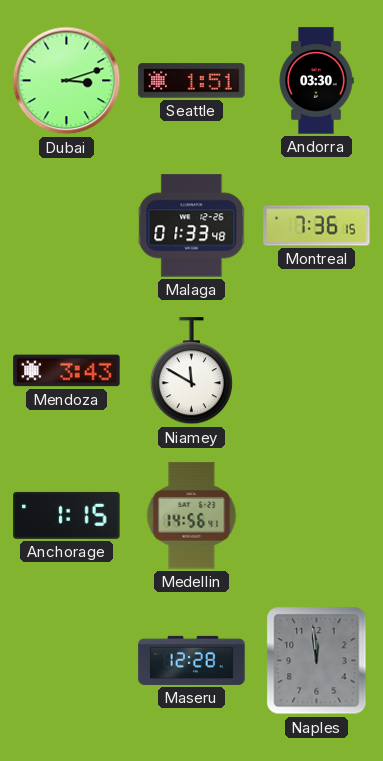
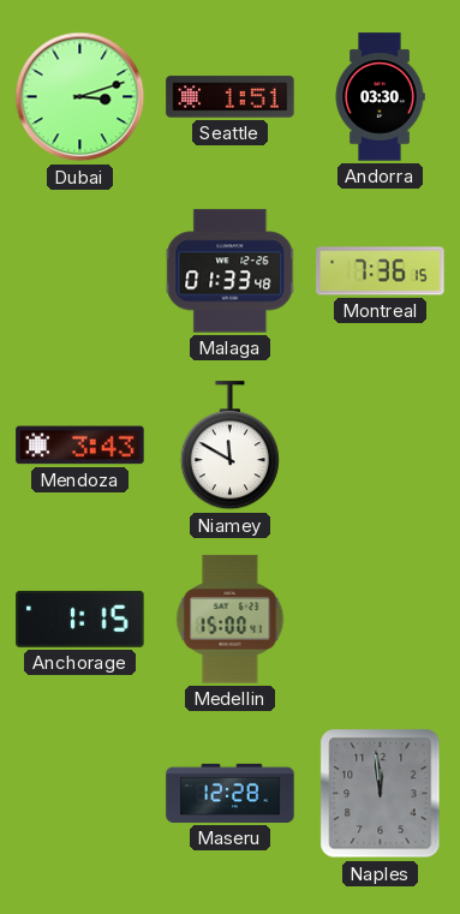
Medellin: 14:56 -> 15:00 (231, 620)
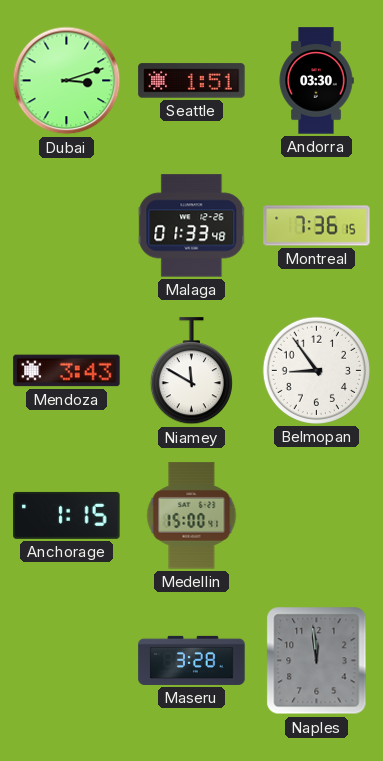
Belmopan: none -> 8:54 (316, 370)
Maseru: 12:28 -> 3:28 (192, 660)
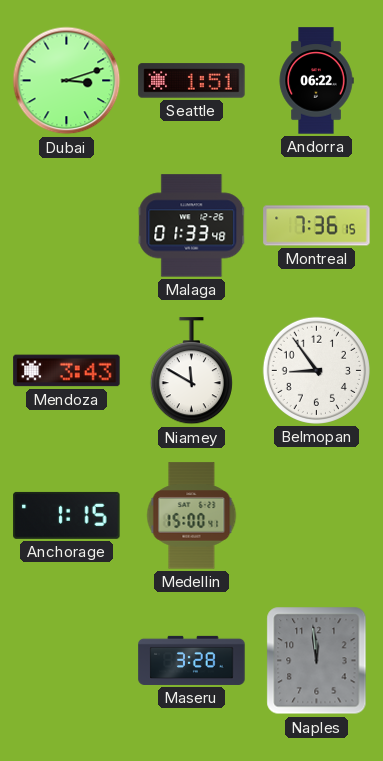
Andorra: 03:30 -> 06:22 (316, 81)
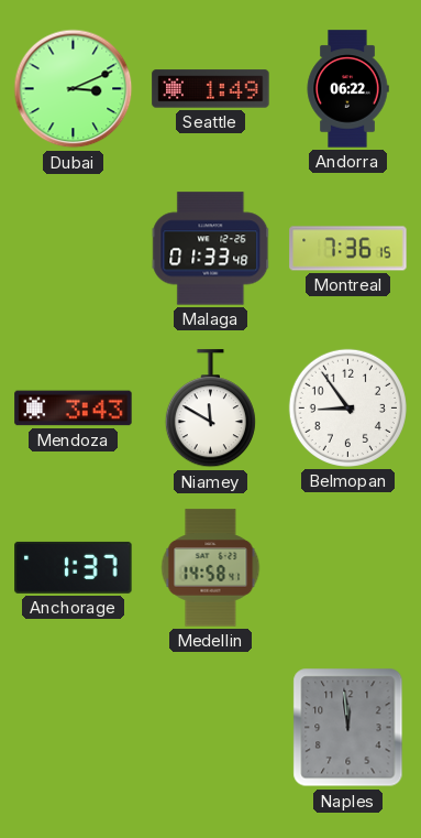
Dubai: 3:12 -> 3:11 (74, 89)
Seattle: 1:51 -> 1:49 (211, 89)
Anchorage: 1:15 -> 1:37 (74, 567)
Medellin: 15:00 -> 14:58 (211, 568)
Maseru: 3:28 -> none (192, 660)
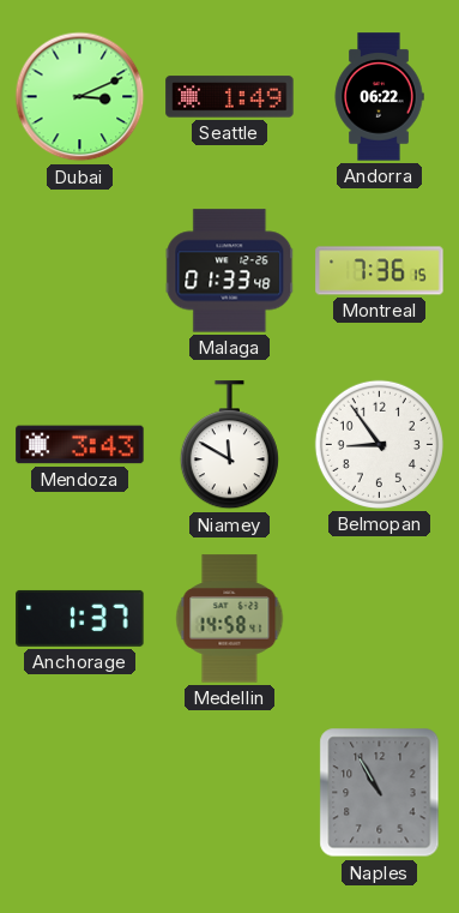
Naples: 11:59 -> 10:55 (380, 793)
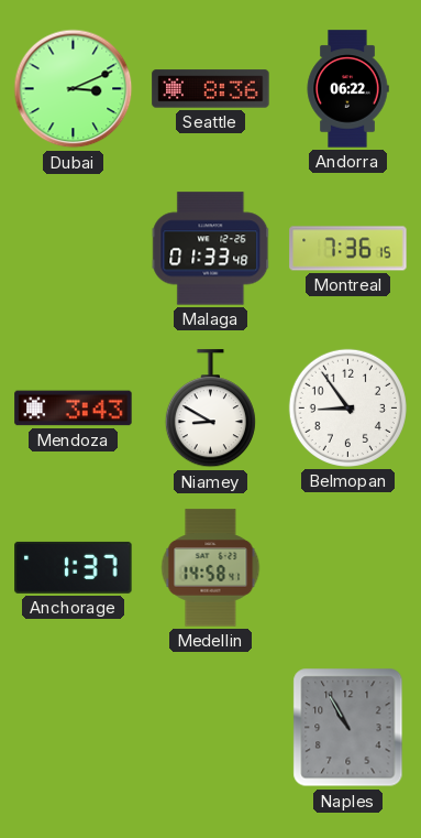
Seattle: 1:49 -> 8:36 (211, 89)
Niamey: 11:50 -> 8:50 (210, 409)
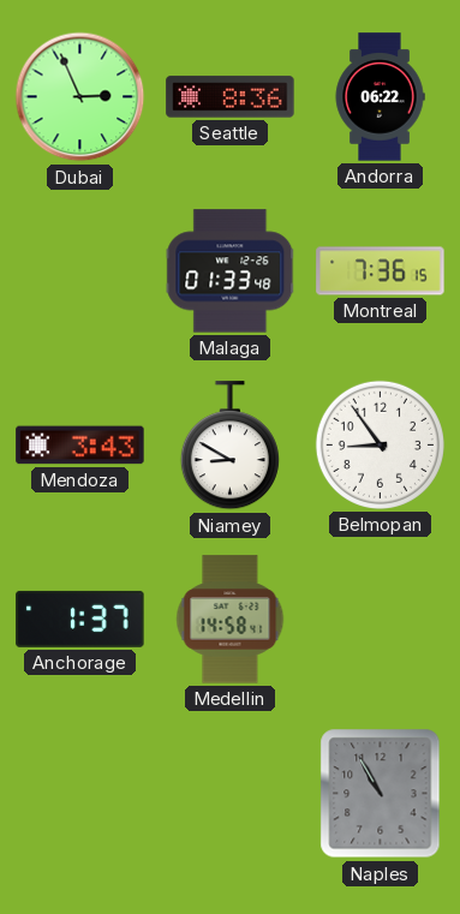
Dubai: 3:11 -> 2:56 (80, 97)
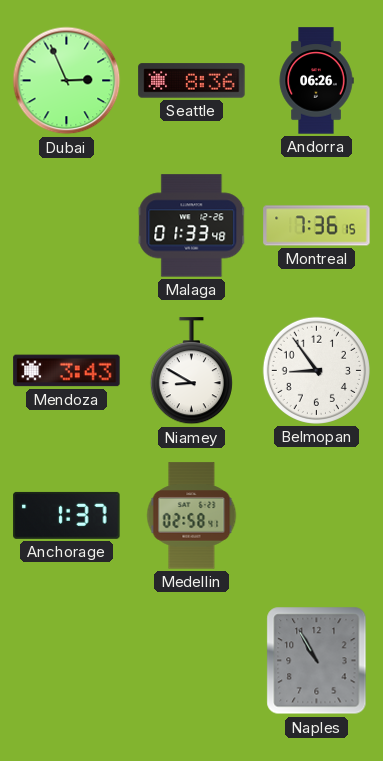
Andorra: 06:22 -> 06:26 (316, 81)
Medellin: 14:58 -> 02:58 (192, 516)
